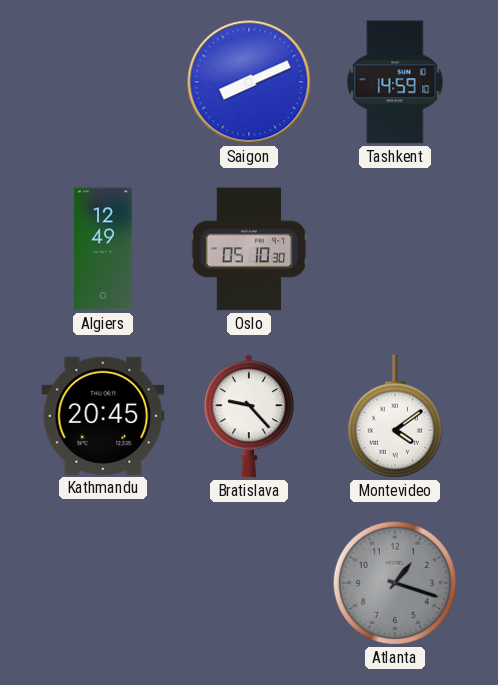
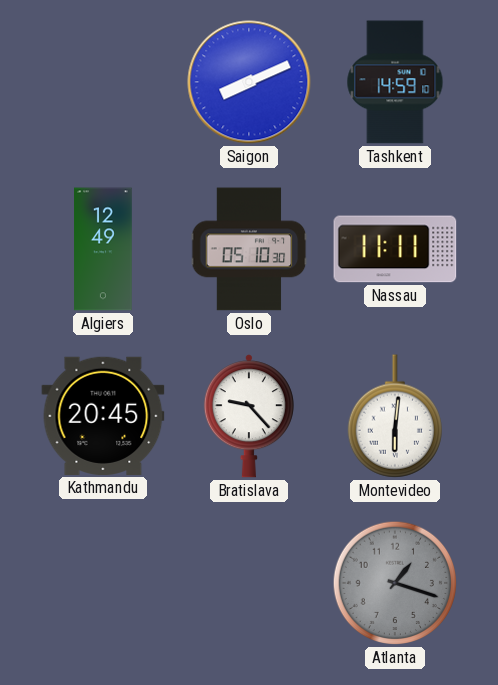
Nassau: none -> 11:11 (395, 249)
Montevideo: 4:09 -> 6:01 (395, 416)
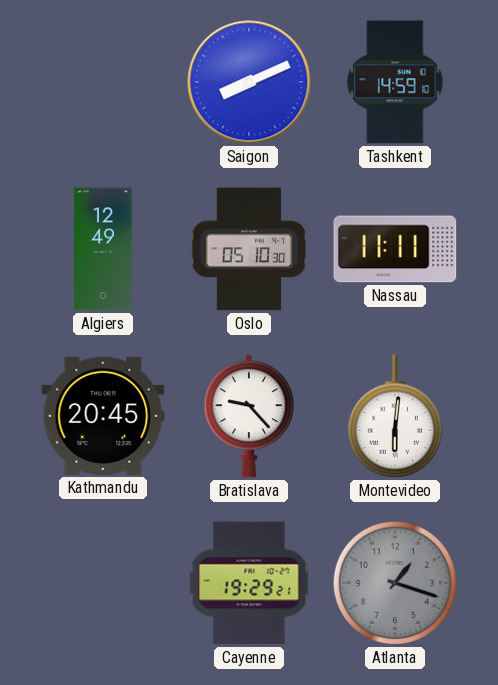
Cayenne: none -> 19:29 (249, 583)
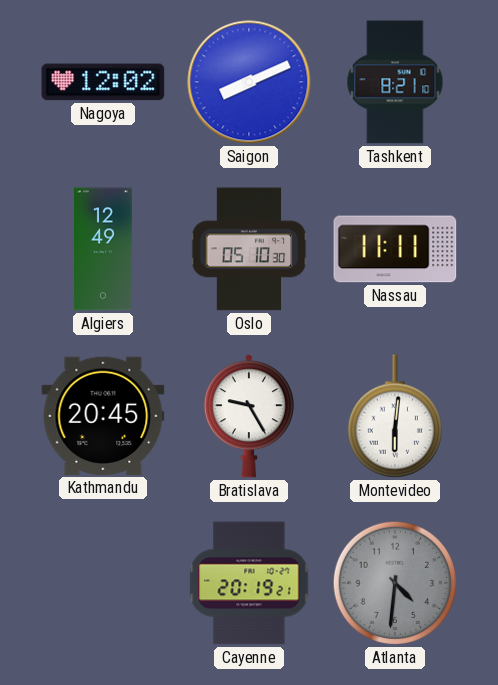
Nagoya: none -> 12:02 (103, 82)
Tashkent: 14:59 -> 8:21 (395, 82)
Bratislava: 9:23 -> 9:25 (249, 416)
Cayenne: 19:29 -> 20:19 (249, 583)
Atlanta: 1:18 -> 4:31 (395, 583)
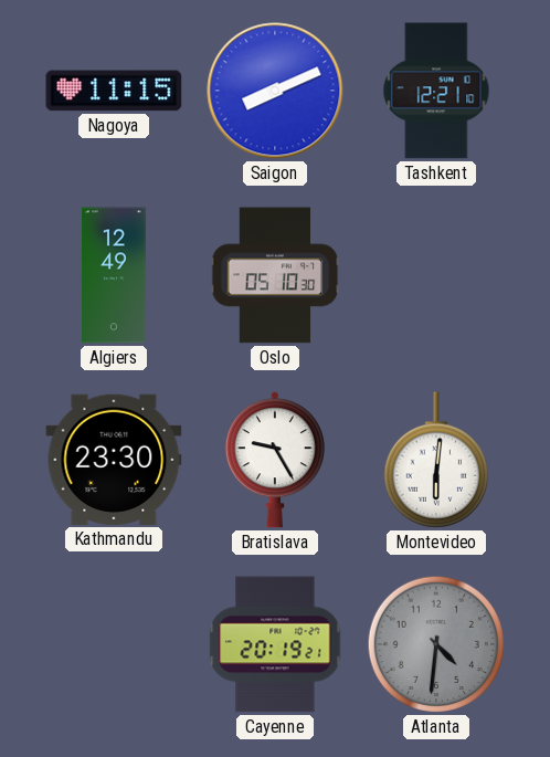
Nagoya: 12:02 -> 11:15 (114, 91)
Tashkent: 8:21 -> 12:21 (436, 91)
Nassau: 11:11 -> none (395, 249)
Kathmandu: 20:45 -> 23:30 (114, 460)
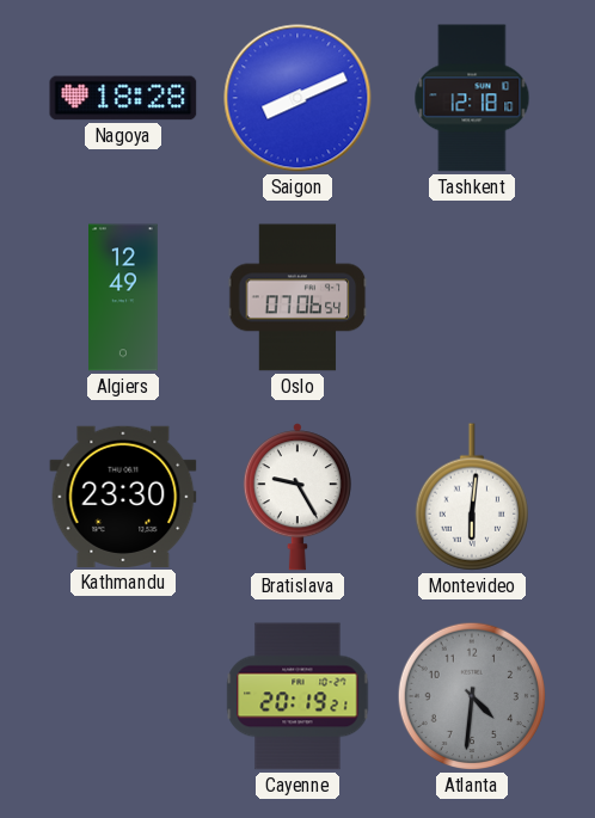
Nagoya: 11:15 -> 18:28 (123, 98)
Tashkent: 12:21 -> 12:18 (472, 98)
Oslo: 05:10 -> 07:06 (297, 297)
